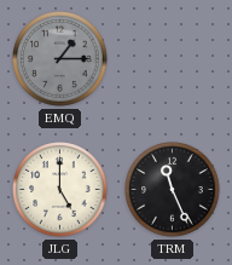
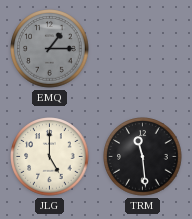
TRM: 11:26 -> 11:29 (143, 157)
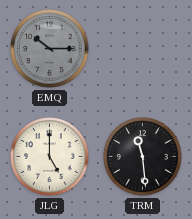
EMQ: 1:15 -> 10:15 (50, 49)
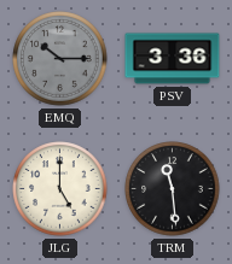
PSV: none -> 3:36 (173, 59)
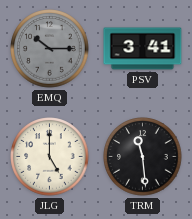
PSV: 3:36 -> 3:41 (143, 49)
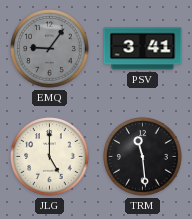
EMQ: 10:15 -> 9:06 (50, 49)
